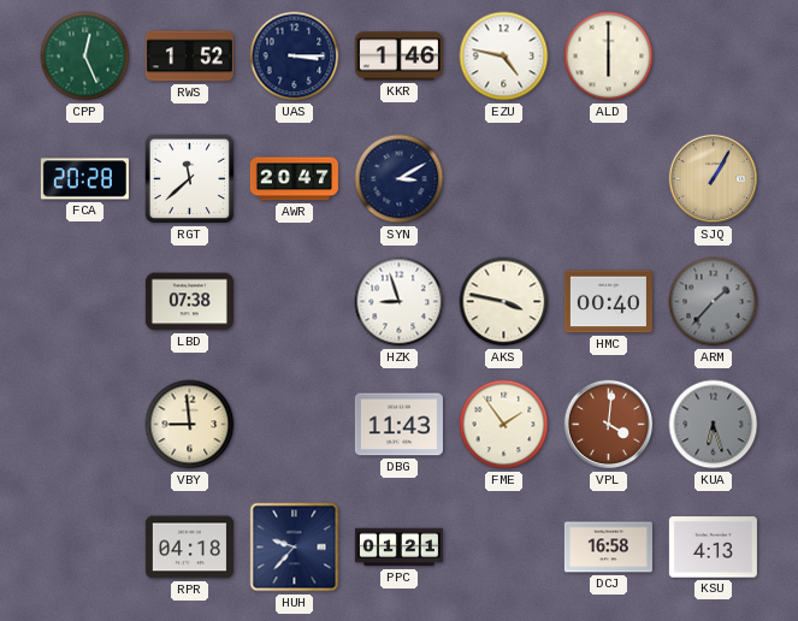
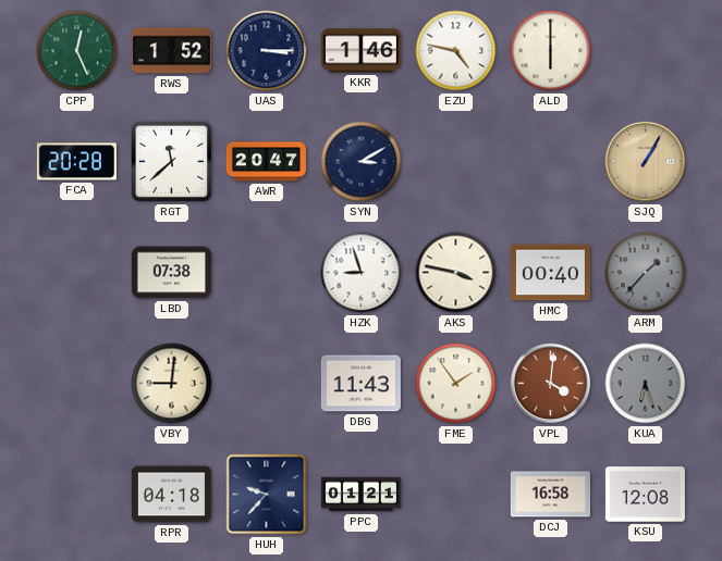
VBY: 8:59 -> 9:01 (172, 384)
KSU: 4:13 -> 12:08 (645, 495)
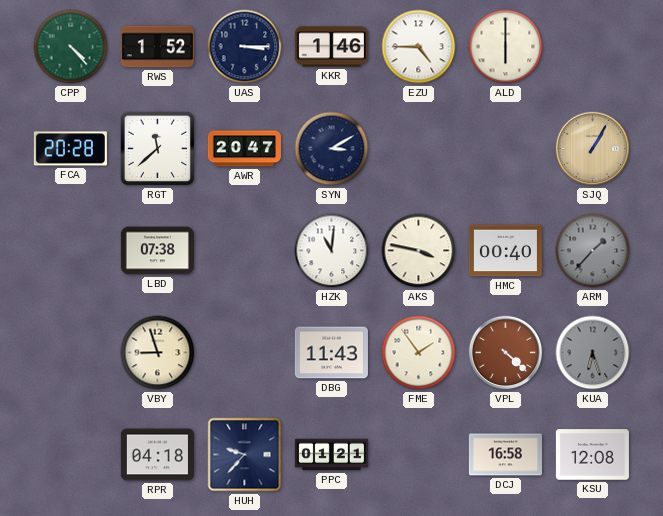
CPP: 12:26 -> 4:23 (71, 47)
EZU: 4:47 -> 4:45 (419, 47)
HZK: 8:57 -> 11:01 (332, 251)
VBY: 9:01 -> 8:57 (158, 353)
VPL: 4:01 -> 4:22 (506, 353)
